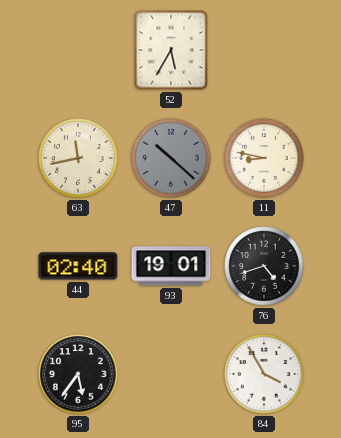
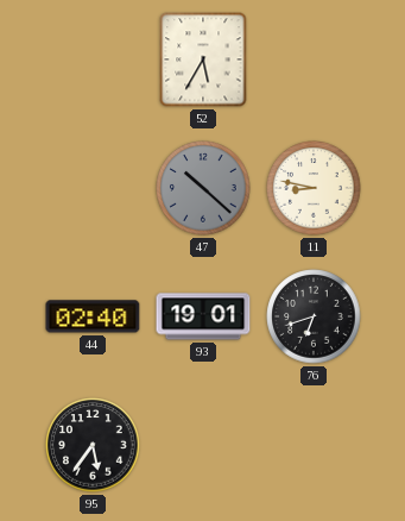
63: 11:43 -> none (78, 158)
76: 4:42 -> 6:42 (314, 316)
84: 3:55 -> none (264, 374)
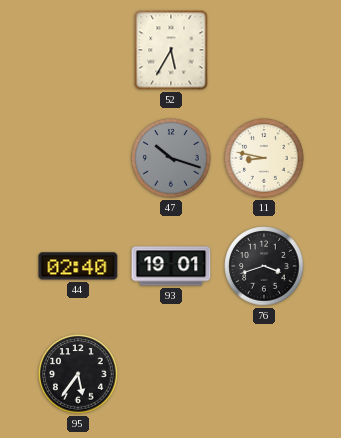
47: 10:22 -> 10:18 (171, 158)
76: 6:42 -> 3:42 (264, 266)
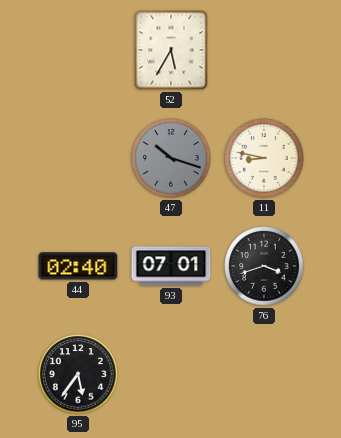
93: 19:01 -> 07:01 (171, 266)
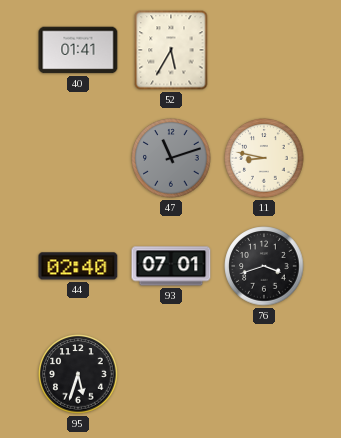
40: none -> 01:41 (78, 50)
47: 10:18 -> 11:12 (171, 158)
95: 5:36 -> 5:33 (78, 374)
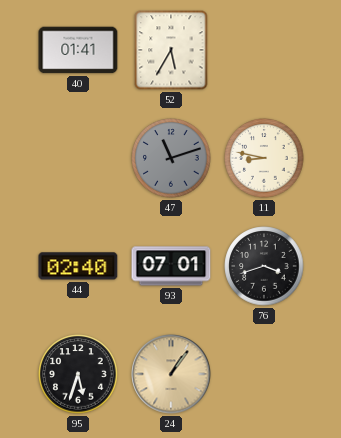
24: none -> 1:06 (171, 374)
